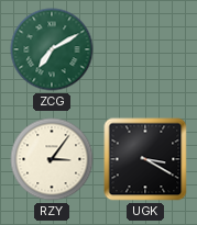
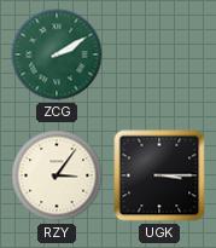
ZCG: 7:10 -> 2:10 (57, 54)
UGK: 3:20 -> 3:15 (159, 175)
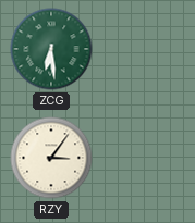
ZCG: 2:10 -> 6:29 (51, 49)
UGK: 3:15 -> none (159, 175)
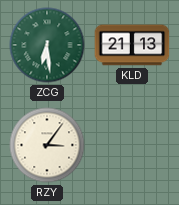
KLD: none -> 21:13 (132, 45)
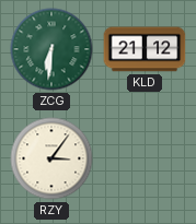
ZCG: 6:29 -> 6:31 (51, 49)
KLD: 21:13 -> 21:12 (145, 49)
